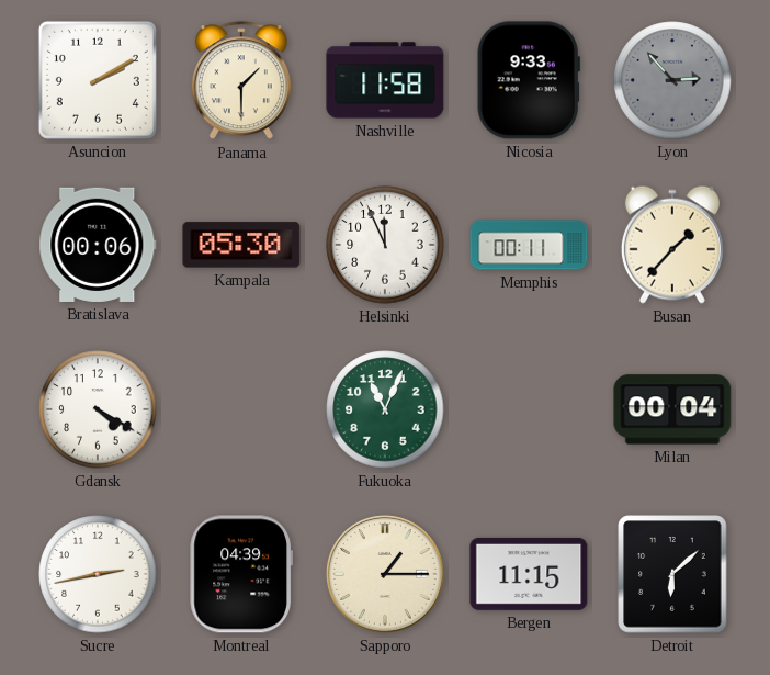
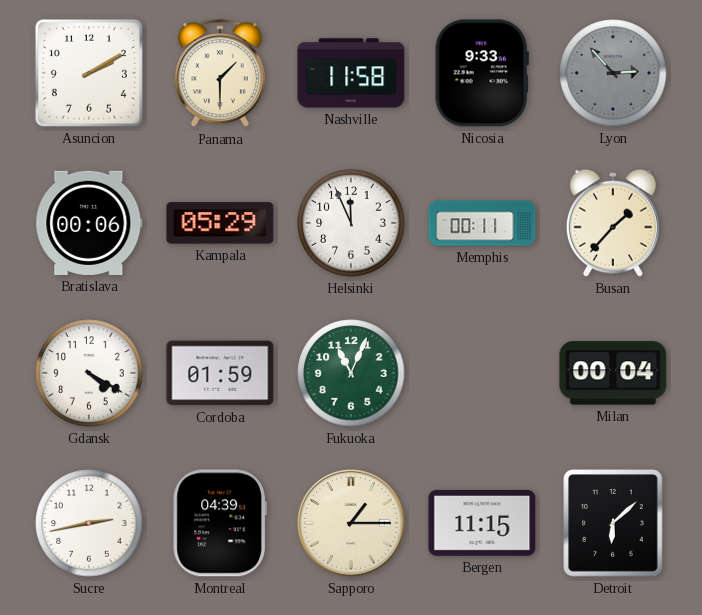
Kampala: 05:30 -> 05:29 (220, 223)
Cordoba: none -> 01:59 (220, 373)
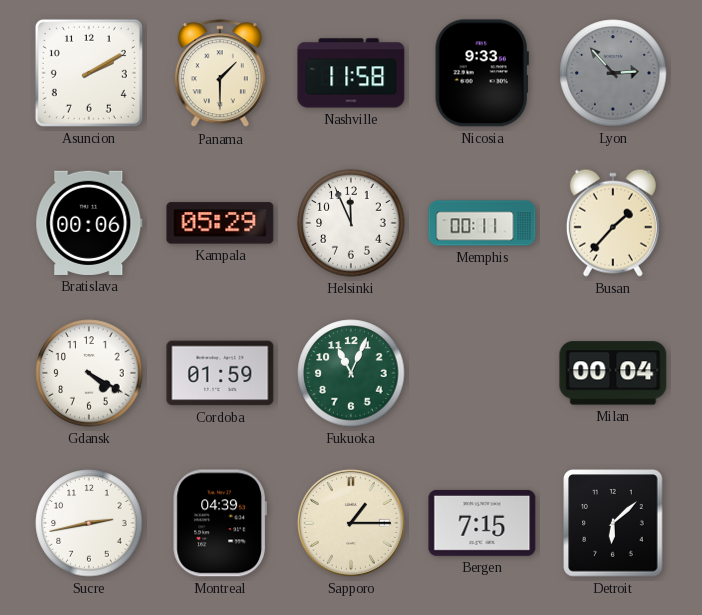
Bergen: 11:15 -> 7:15 (482, 523)
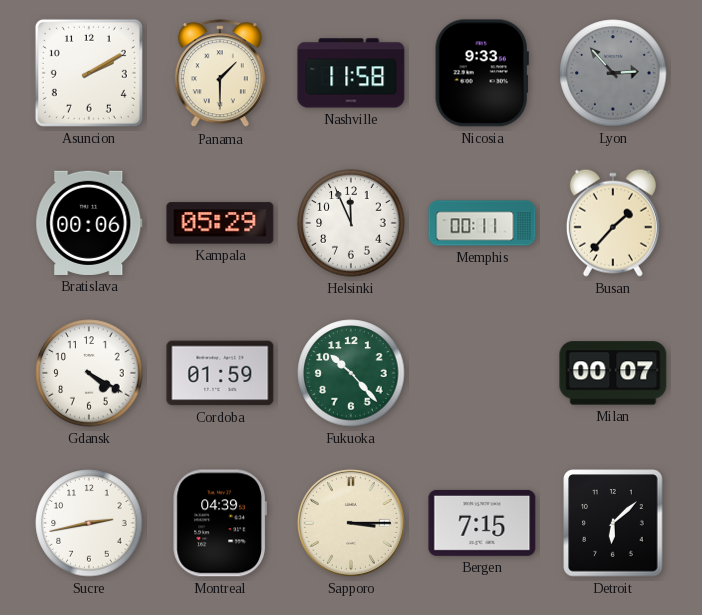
Fukuoka: 11:04 -> 10:23 (351, 373)
Milan: 00:04 -> 00:07 (613, 373)
Sapporo: 1:15 -> 3:15 (351, 523)
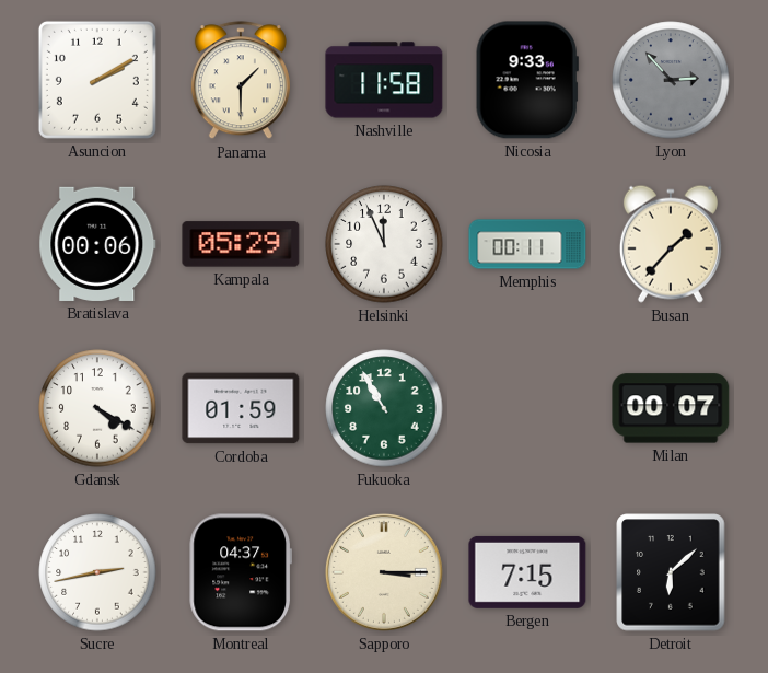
Fukuoka: 10:23 -> 10:55 (384, 408)
Montreal: 04:39 -> 04:37 (241, 572)
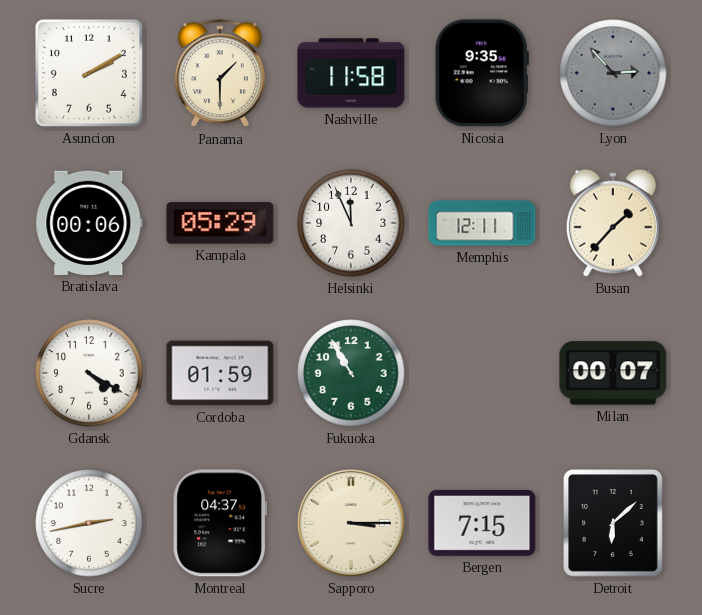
Nicosia: 9:33 -> 9:35 (482, 73)
Memphis: 00:11 -> 12:11 (482, 223)
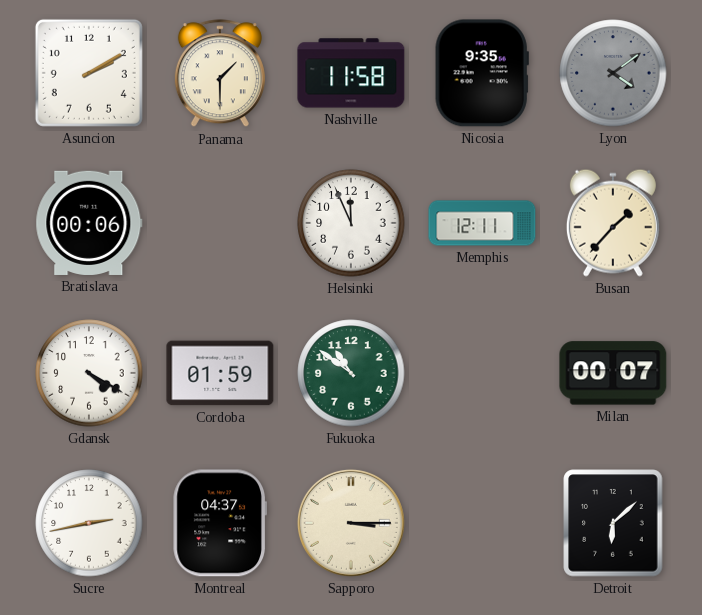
Lyon: 2:53 -> 4:09 (613, 73)
Kampala: 05:29 -> none (220, 223)
Fukuoka: 10:55 -> 10:51 (351, 373)
Bergen: 7:15 -> none (482, 523)
